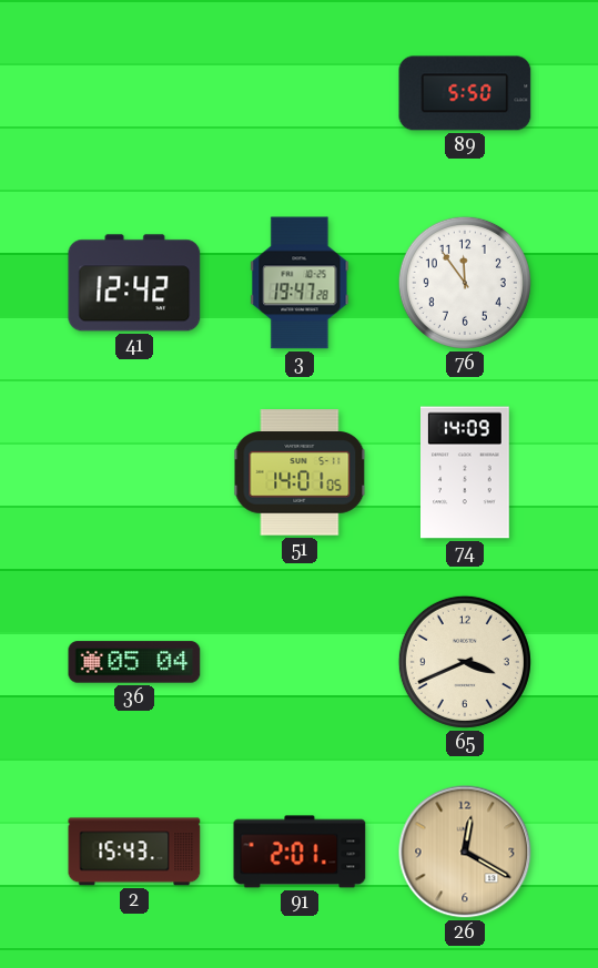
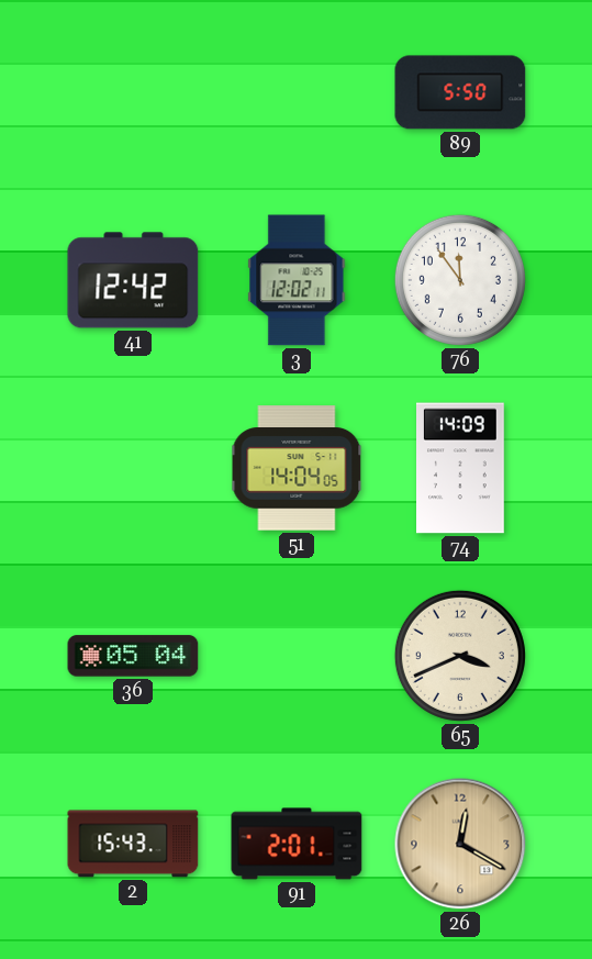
3: 19:47 -> 12:02 (297, 280)
51: 14:01 -> 14:04 (297, 468)
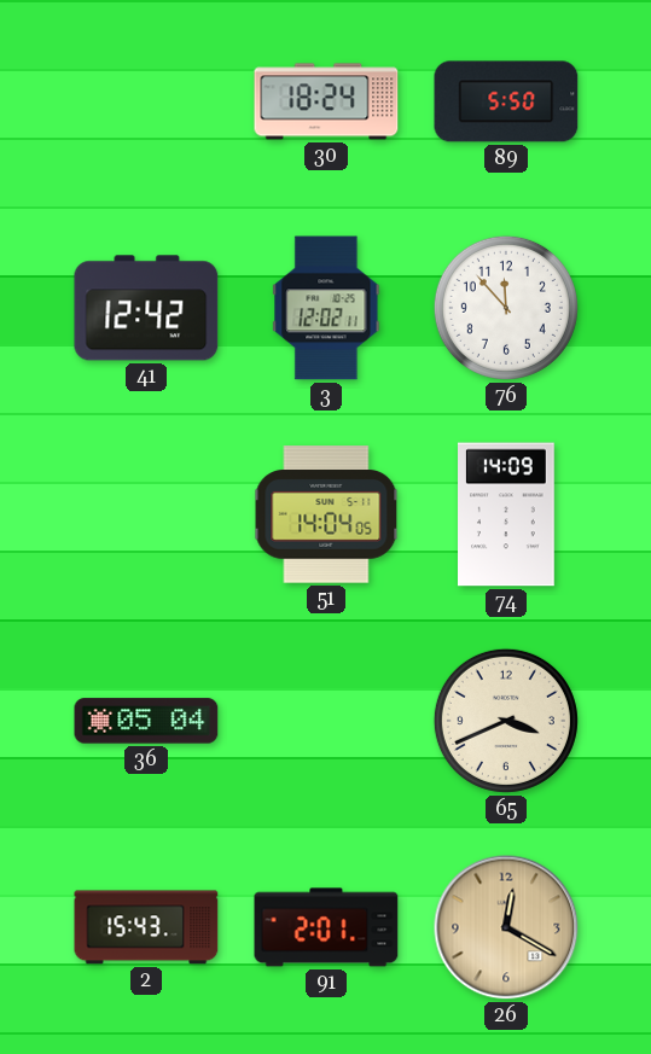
30: none -> 18:24 (326, 101)
76: 11:54 -> 11:53 (506, 308)
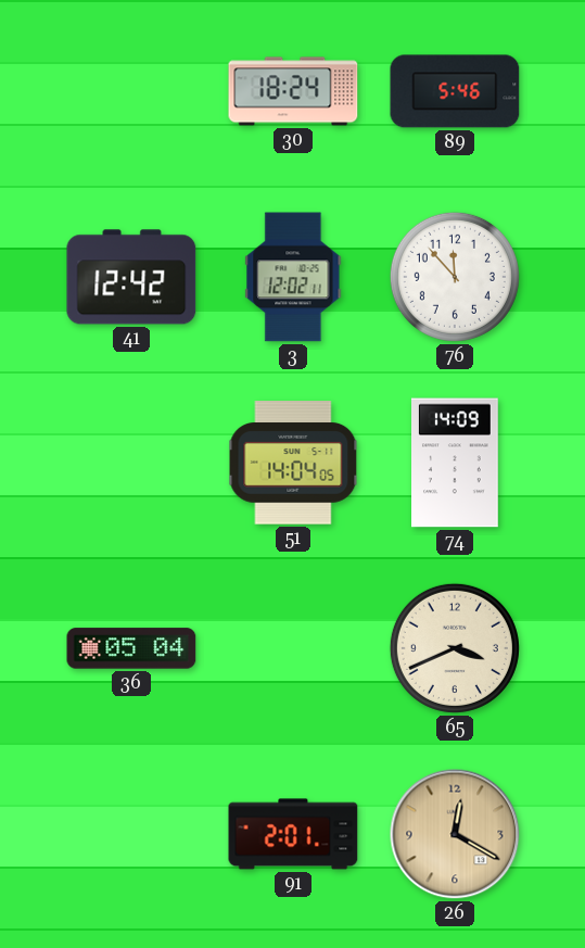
89: 5:50 -> 5:46 (455, 91)
2: 15:43 -> none (146, 927)
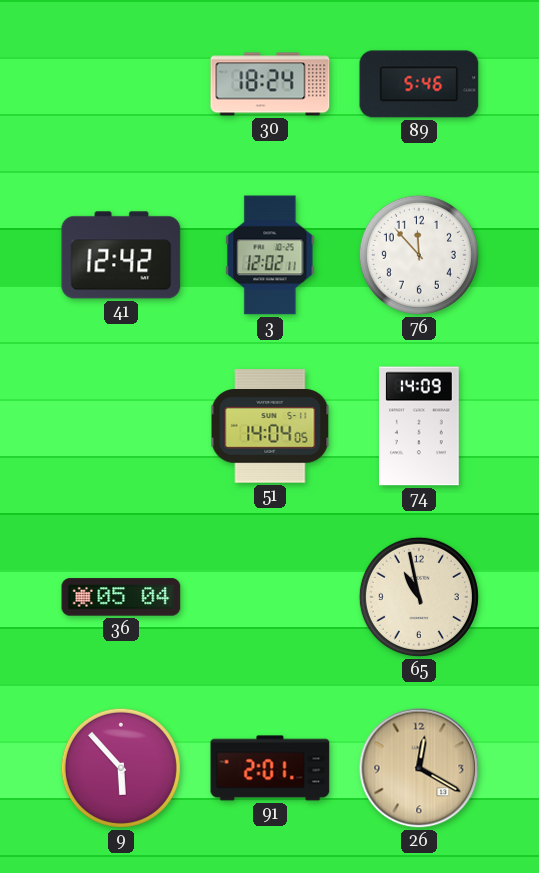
65: 3:41 -> 10:58 (419, 597)
9: none -> 5:53 (121, 768)
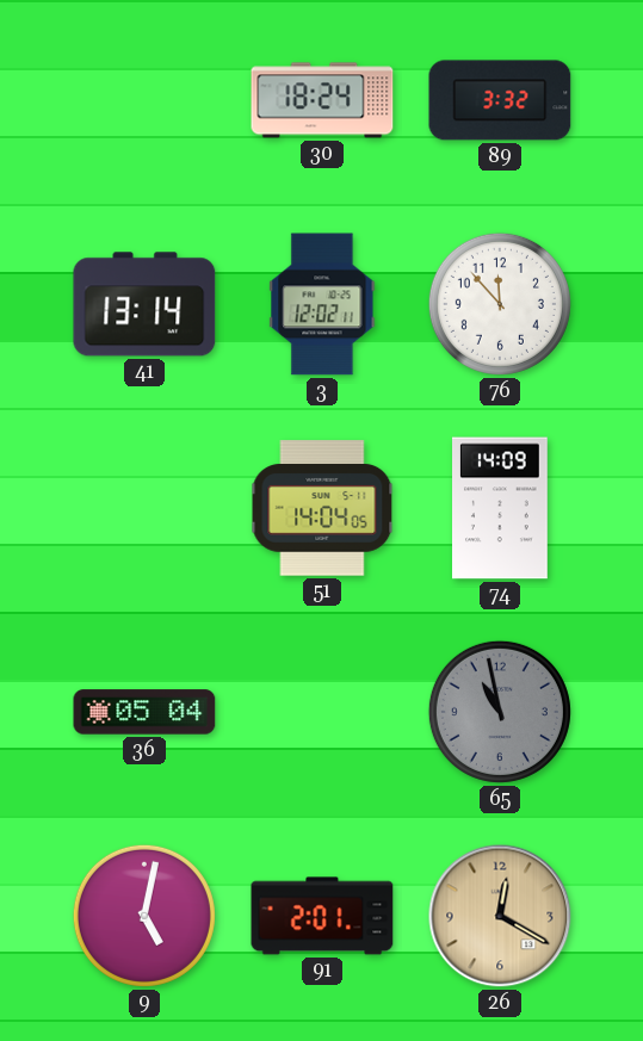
89: 5:46 -> 3:32 (500, 100)
41: 12:42 -> 13:14 (144, 304)
65 dial: cream -> grey (500, 712)
9: 5:53 -> 5:02 (144, 916)
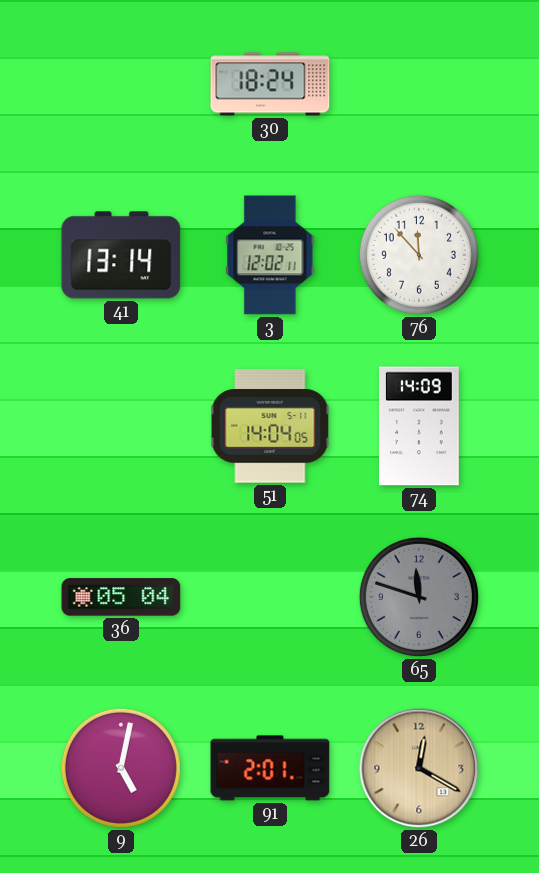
89: 3:32 -> none (500, 100)
65: 10:58 -> 11:48 (419, 597)
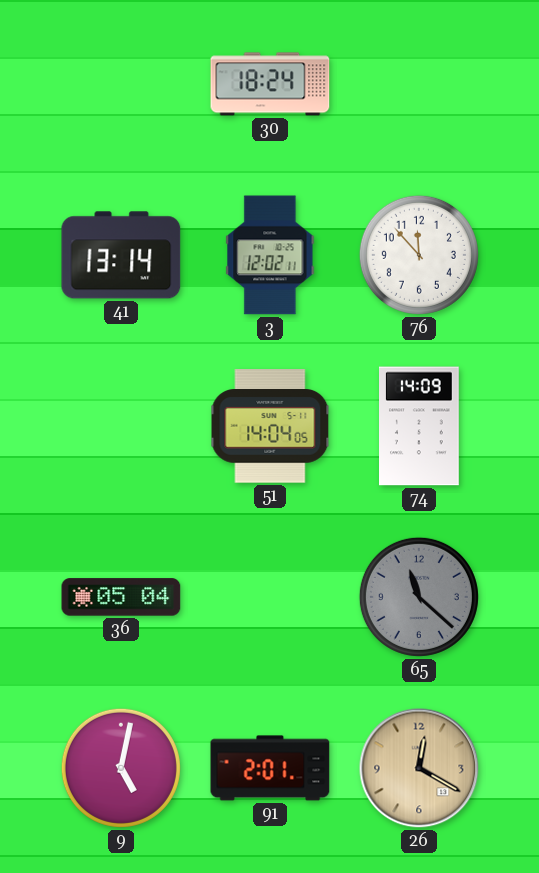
65: 11:48 -> 11:22 (419, 597)
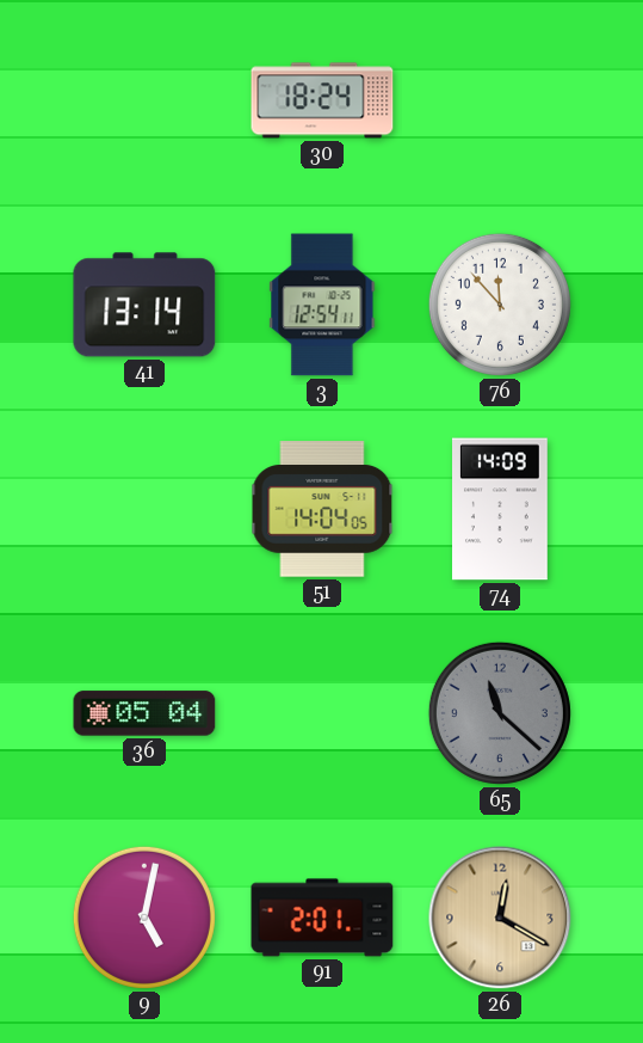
3: 12:02 -> 12:54 (322, 305)
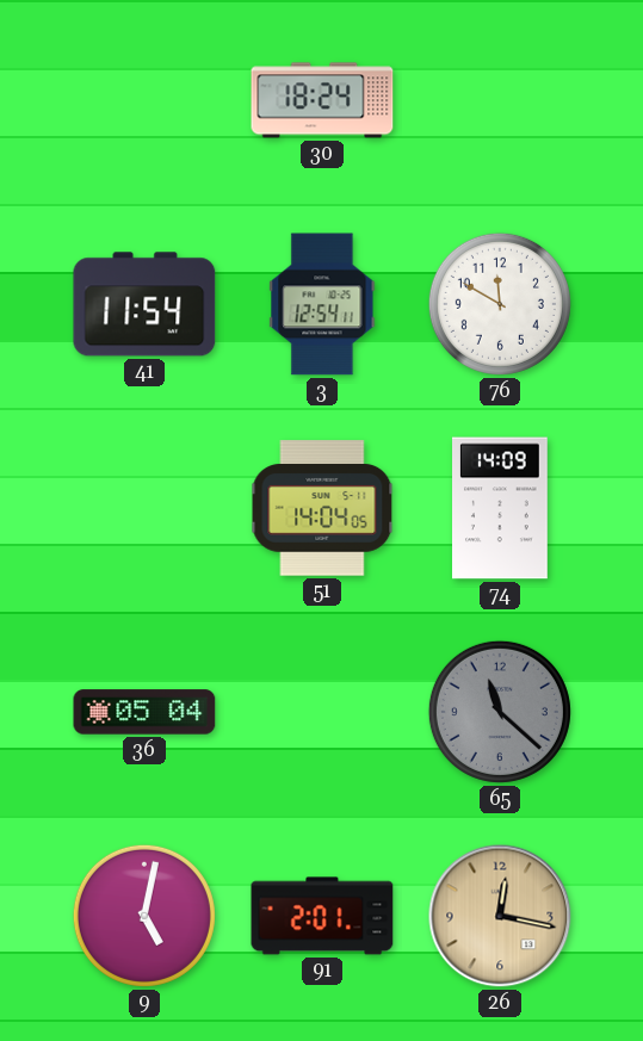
41: 13:14 -> 11:54 (144, 304)
76: 11:53 -> 11:50 (500, 304)
26: 12:20 -> 12:17 (500, 916)
